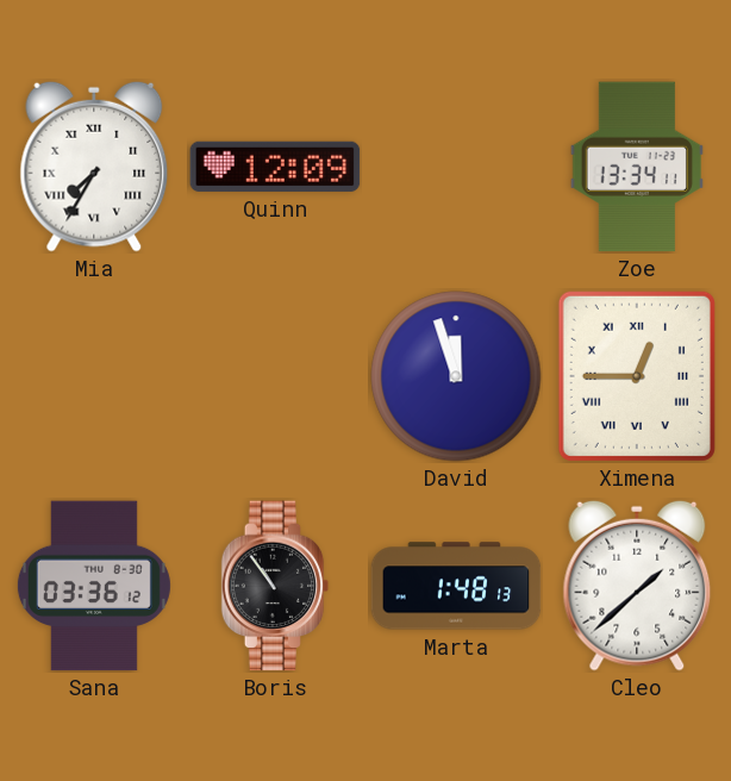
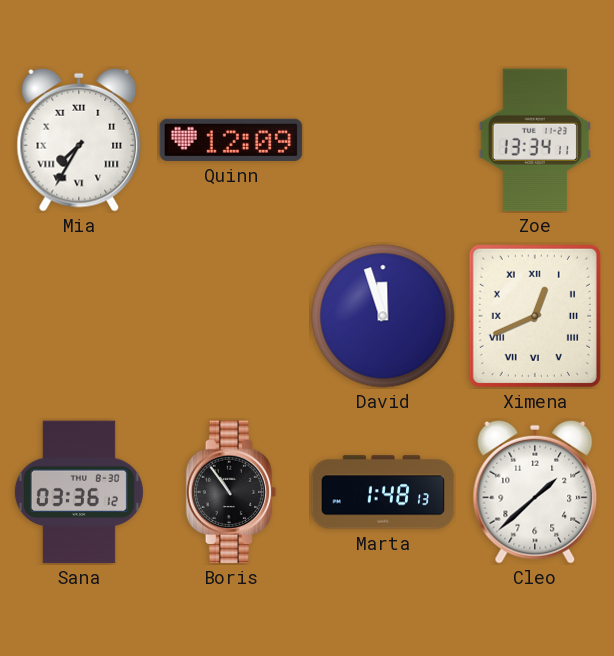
Ximena: 12:45 -> 12:41 (535, 316)
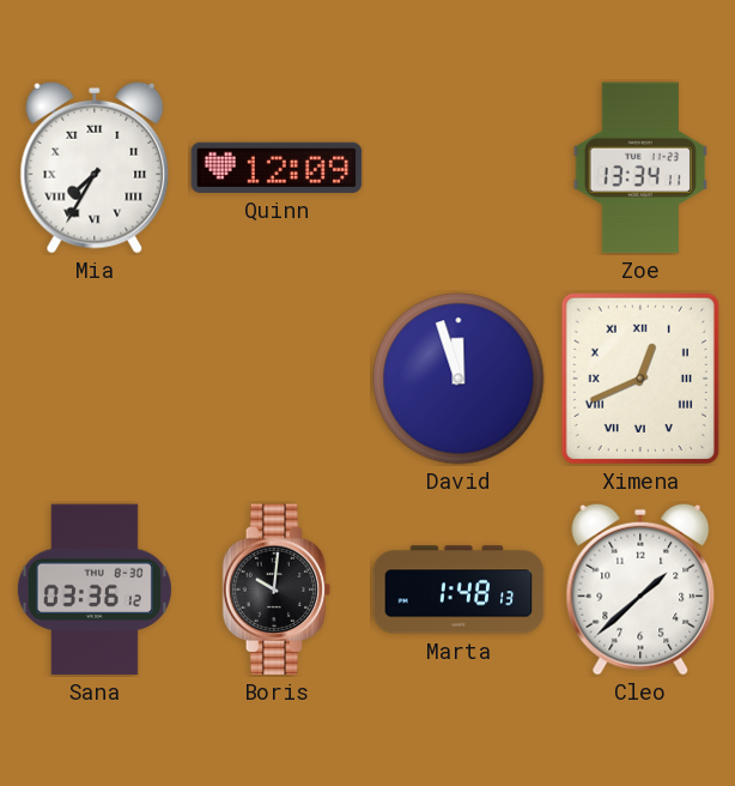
Boris: 10:54 -> 10:01 (277, 589)
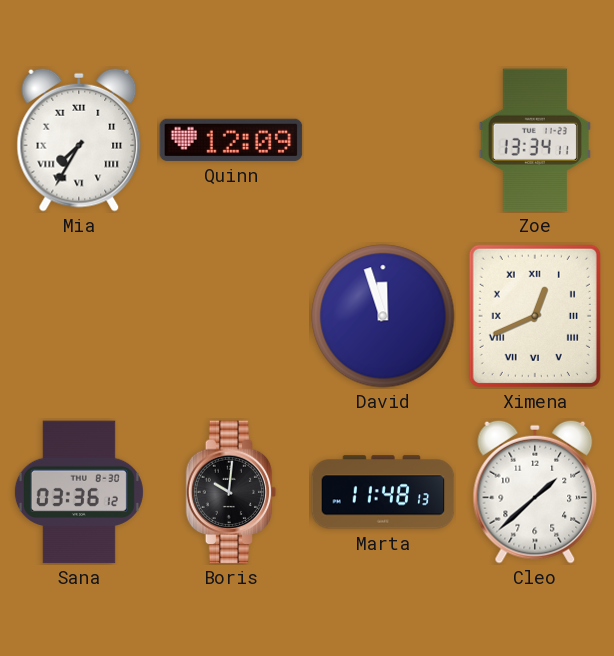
Marta: 1:48 -> 11:48 (383, 492)
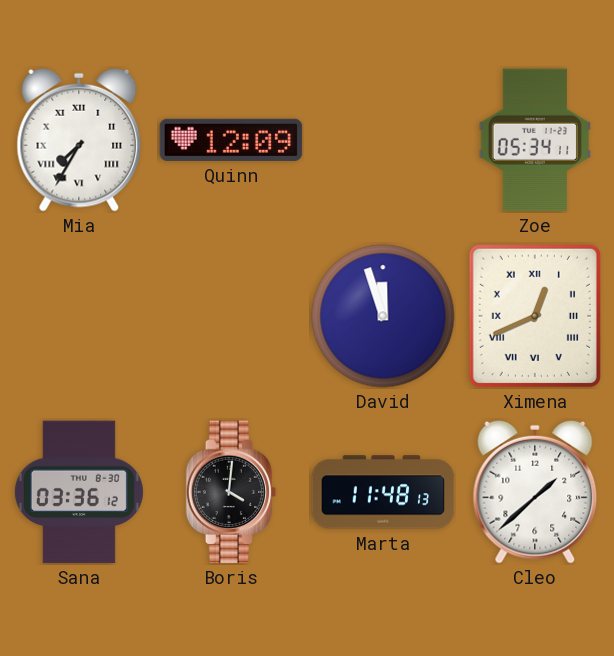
Zoe: 13:34 -> 05:34 (534, 140)
Boris: 10:01 -> 4:01 (231, 492)
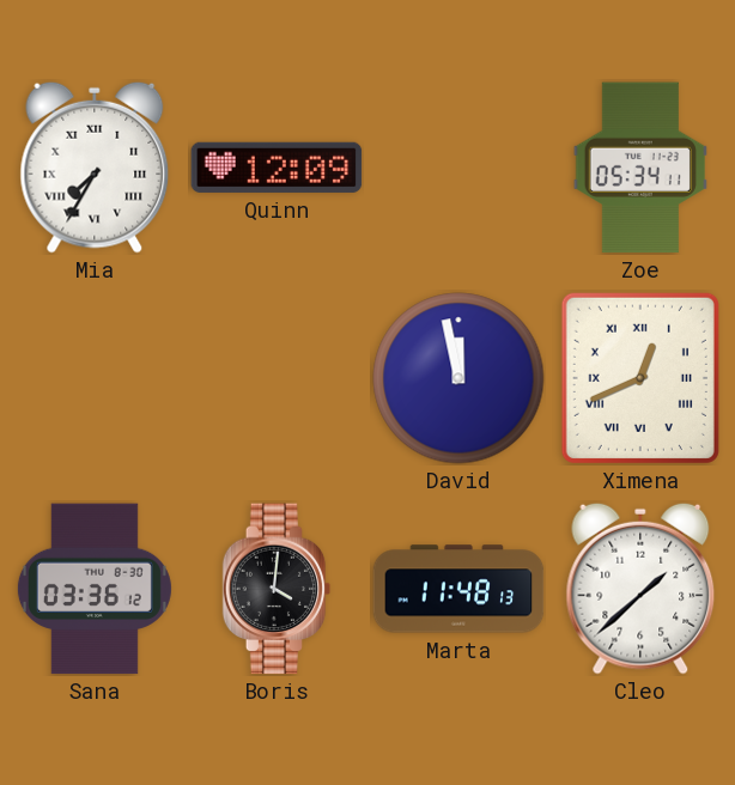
David: 11:57 -> 11:58 (458, 378)
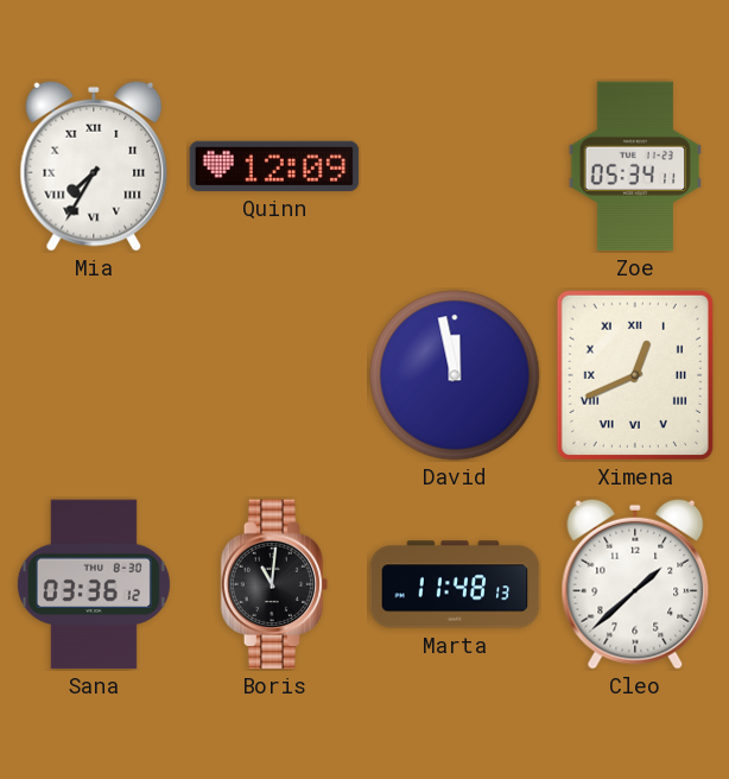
Boris: 4:01 -> 11:01 (274, 584)
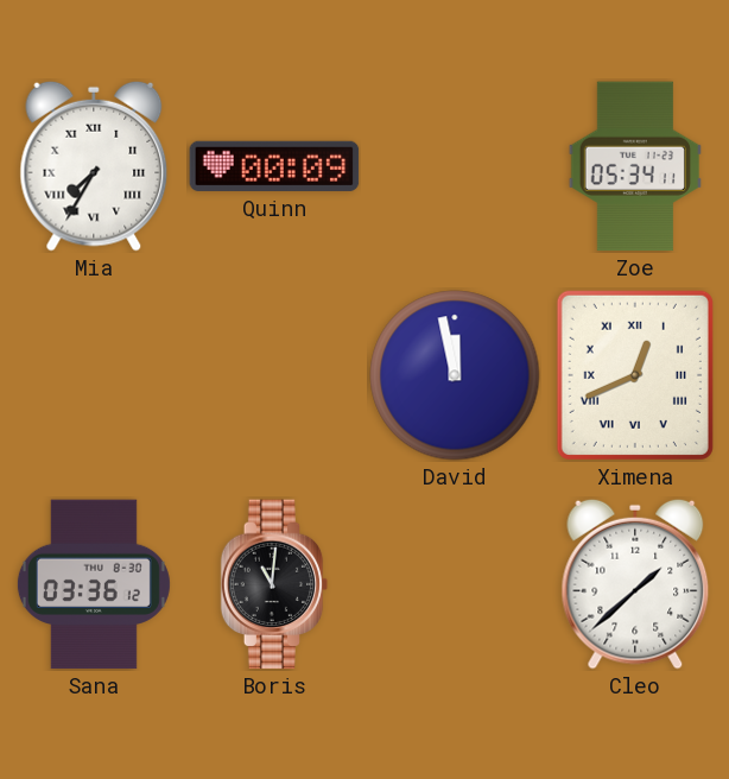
Quinn: 12:09 -> 00:09 (274, 166)
Marta: 11:48 -> none (455, 584)
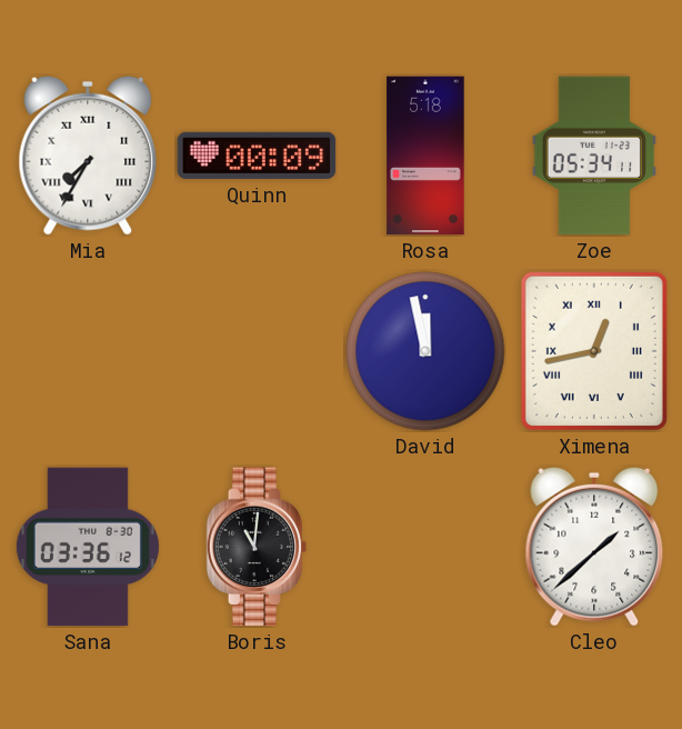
Rosa: none -> 5:18 (425, 156)
Ximena: 12:41 -> 12:43 (594, 351)
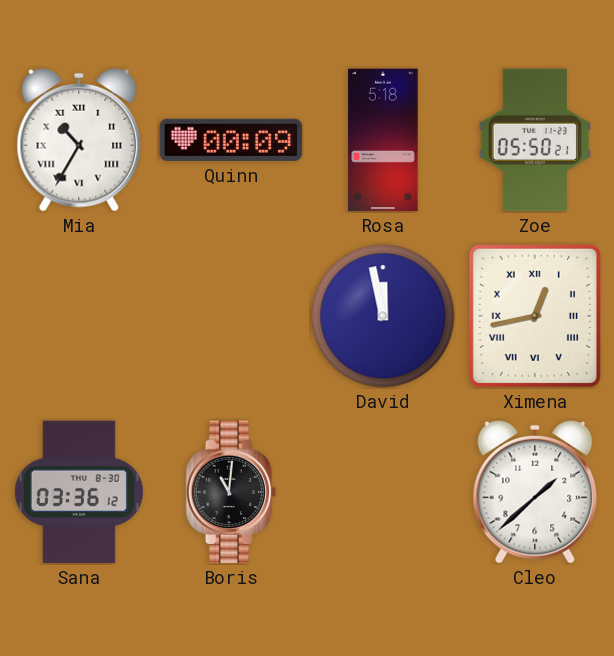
Mia: 7:35 -> 10:35 (79, 140)
Zoe: 05:34 -> 05:50 (534, 140)
